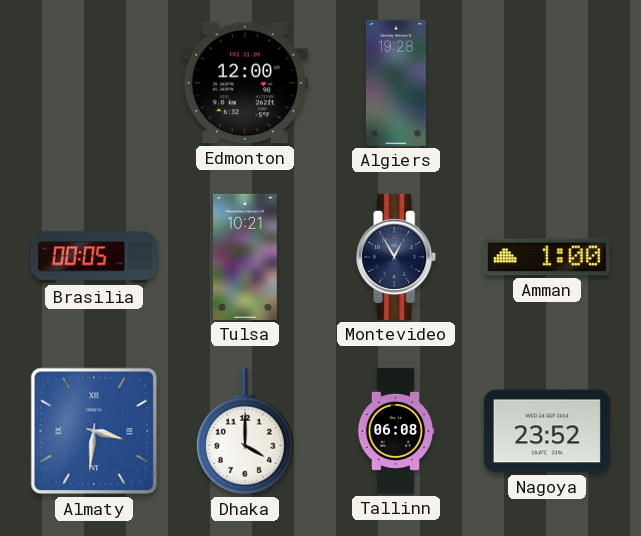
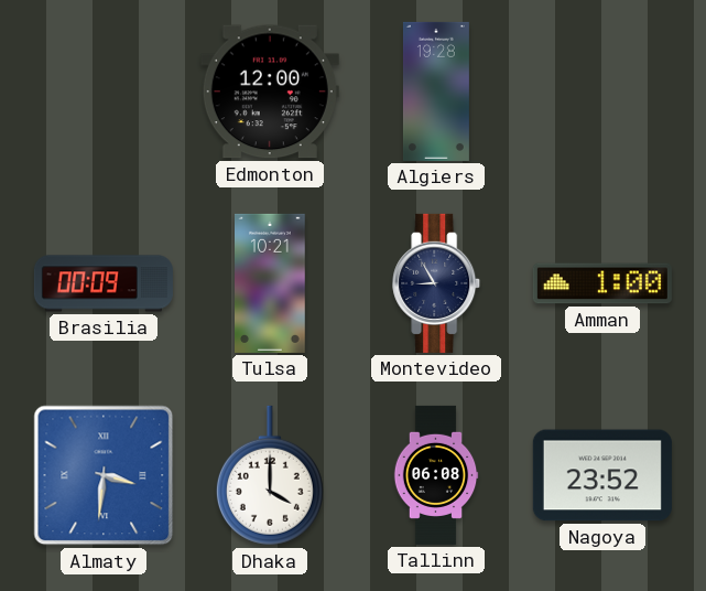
Brasilia: 00:05 -> 00:09 (104, 283)
Montevideo: 12:55 -> 8:55 (437, 283)
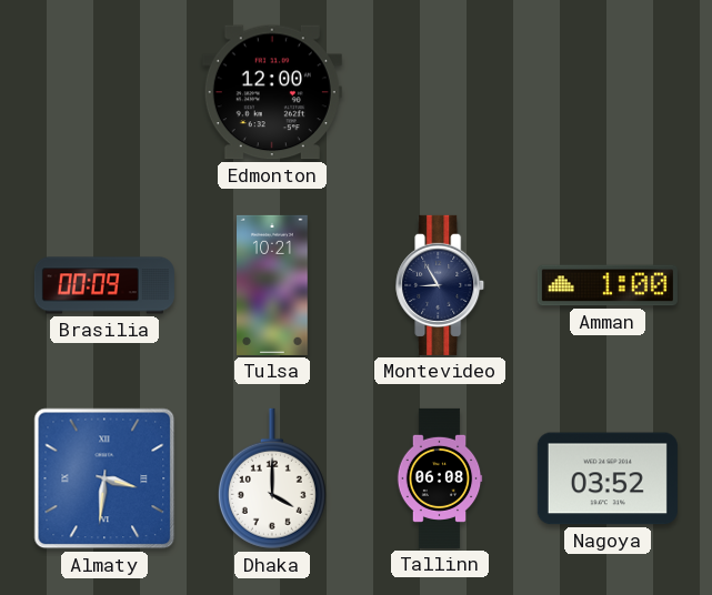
Algiers: 19:28 -> none (436, 92)
Nagoya: 23:52 -> 03:52 (608, 478)
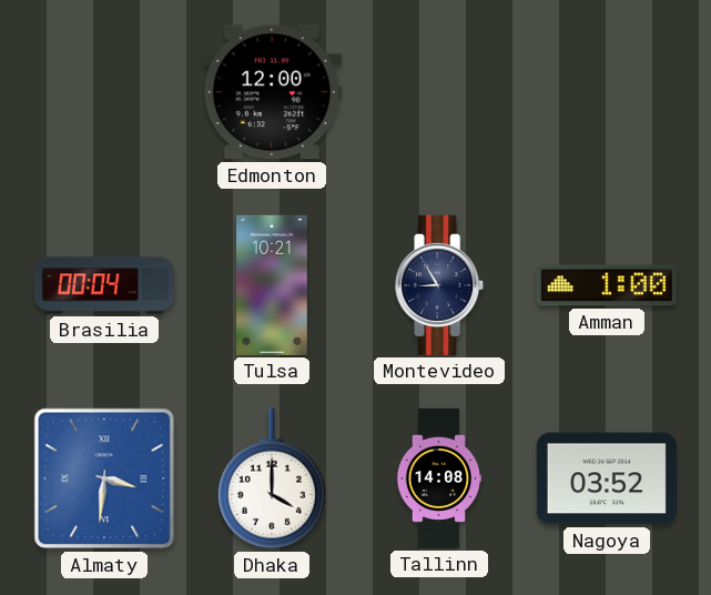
Brasilia: 00:09 -> 00:04 (104, 285)
Tallinn: 06:08 -> 14:08 (439, 478)
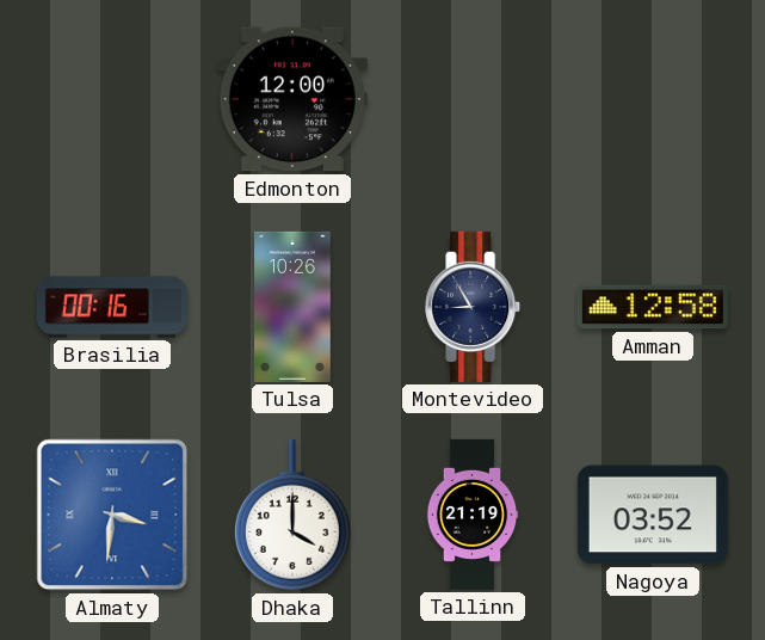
Brasilia: 00:04 -> 00:16 (112, 307)
Tulsa: 10:21 -> 10:26 (294, 307)
Amman: 1:00 -> 12:58 (653, 307)
Tallinn: 14:08 -> 21:19 (473, 515)
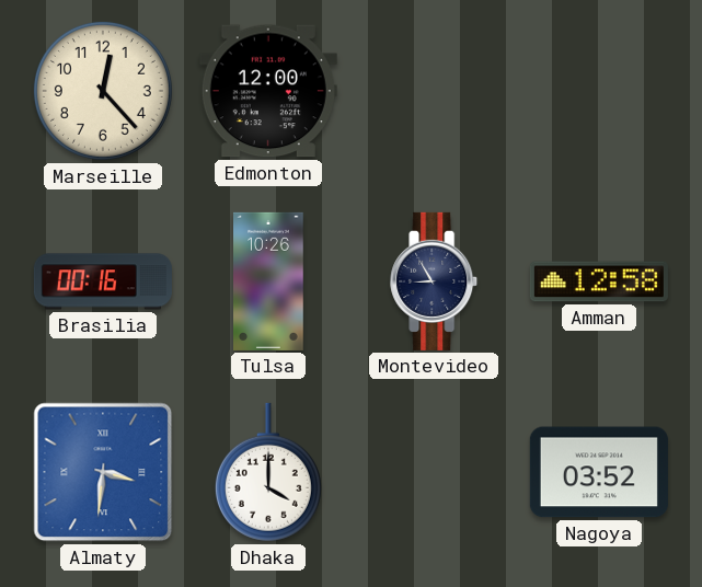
Marseille: none -> 12:23 (103, 91)
Tallinn: 21:19 -> none (473, 515)
